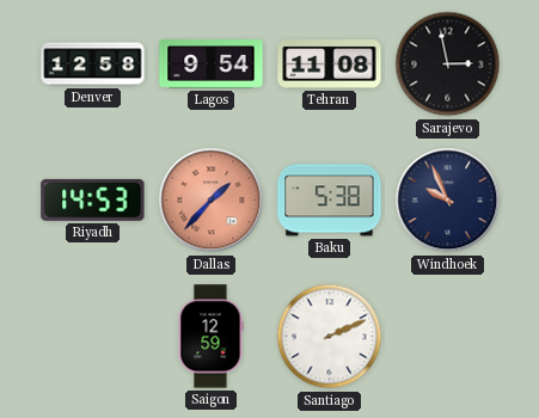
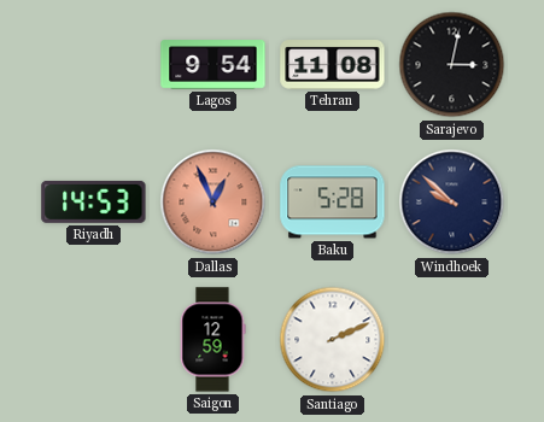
Denver: 12:58 -> none (93, 64)
Sarajevo: 2:58 -> 3:02 (452, 65)
Dallas: 1:37 -> 12:56 (213, 203)
Baku: 5:38 -> 5:28 (333, 203)
Windhoek: 9:56 -> 9:52 (452, 203)
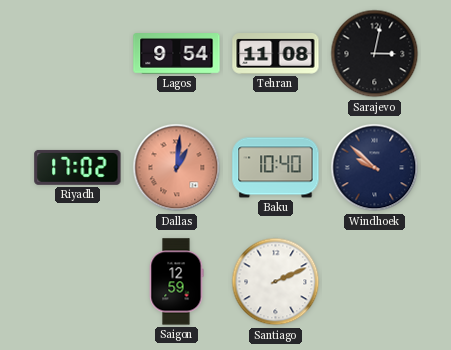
Riyadh: 14:53 -> 17:02 (78, 167)
Dallas: 12:56 -> 1:01 (177, 168)
Baku: 5:28 -> 10:40 (276, 168)
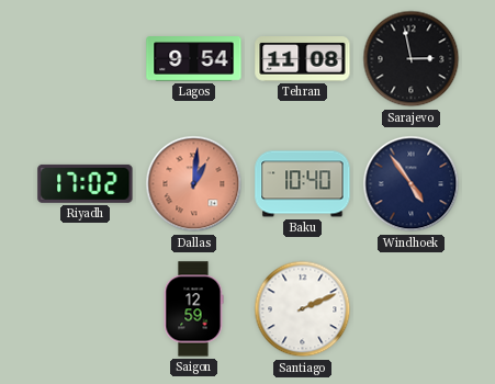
Sarajevo: 3:02 -> 2:58 (412, 59)
Windhoek: 9:52 -> 4:54 (412, 184)
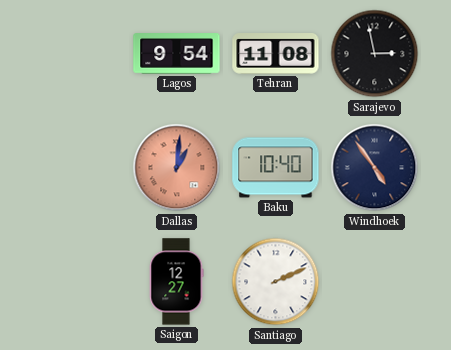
Riyadh: 17:02 -> none (86, 183)
Saigon: 12:59 -> 12:27 (176, 282)
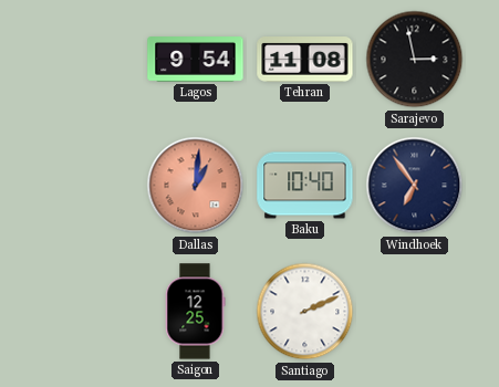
Windhoek: 4:54 -> 6:54 (415, 186)
Saigon: 12:27 -> 12:25 (195, 312)
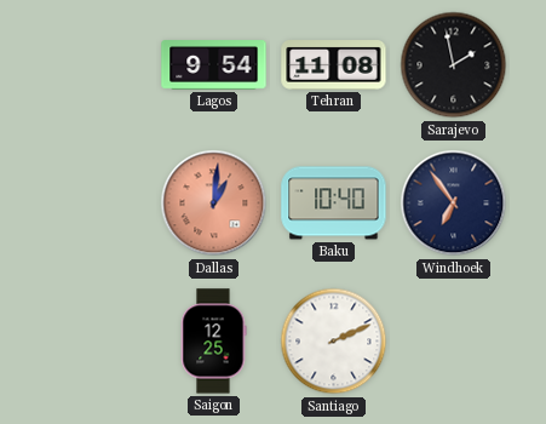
Sarajevo: 2:58 -> 1:58 (454, 65)
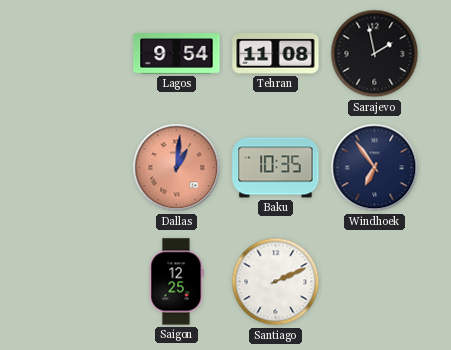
Baku: 10:40 -> 10:35 (276, 168)
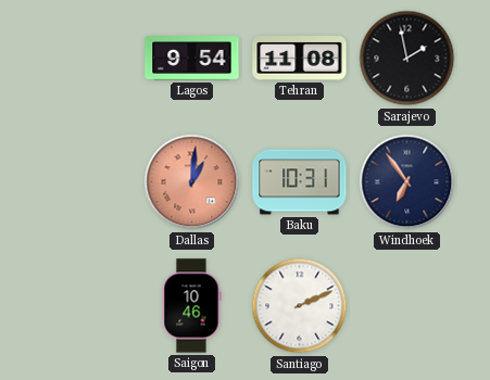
Baku: 10:35 -> 10:31 (300, 182)
Saigon: 12:25 -> 10:46 (191, 306)
